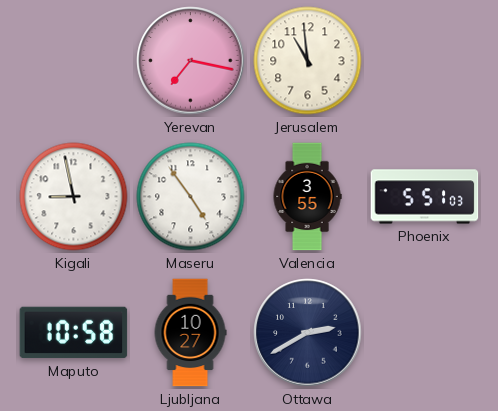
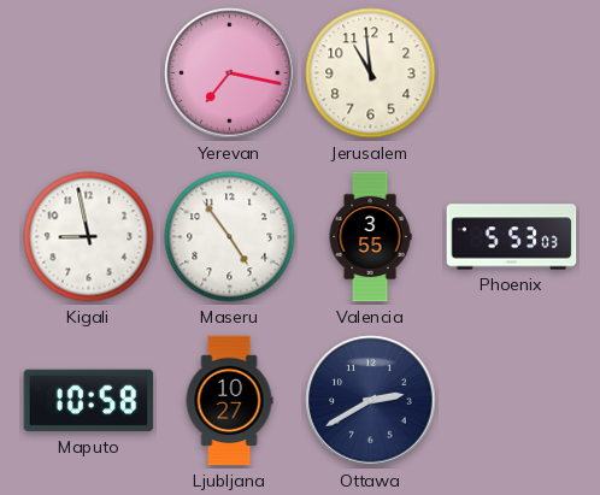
Phoenix: 5:51 -> 5:53 (512, 237)
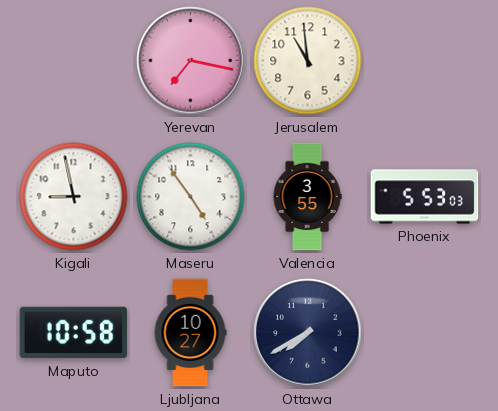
Ottawa: 2:40 -> 7:40 (308, 333)
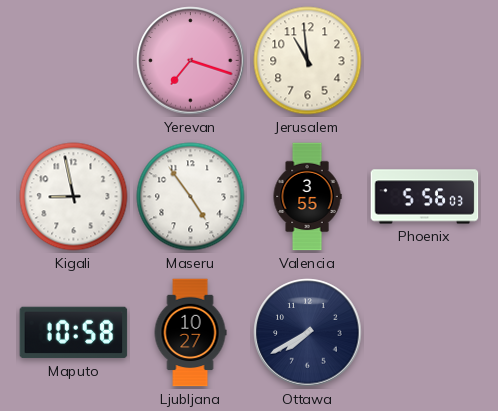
Yerevan: 7:17 -> 7:18 (191, 61)
Phoenix: 5:53 -> 5:56 (425, 197)
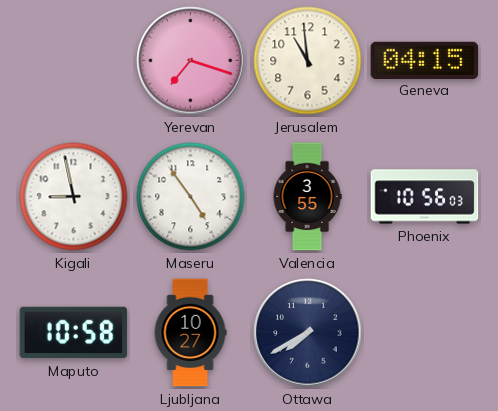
Geneva: none -> 04:15 (425, 60)
Phoenix: 5:56 -> 10:56 (425, 197)
